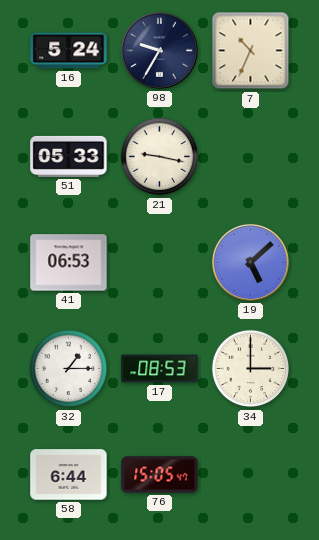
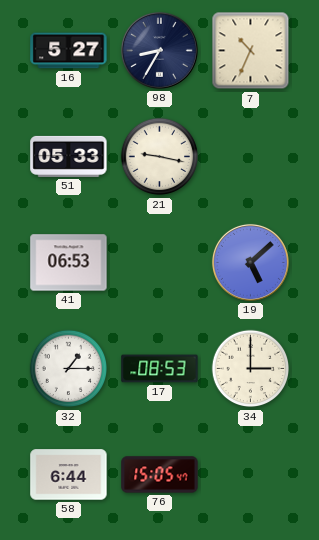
16: 5:24 -> 5:27 (69, 51)
98: 9:35 -> 8:35 (159, 50)
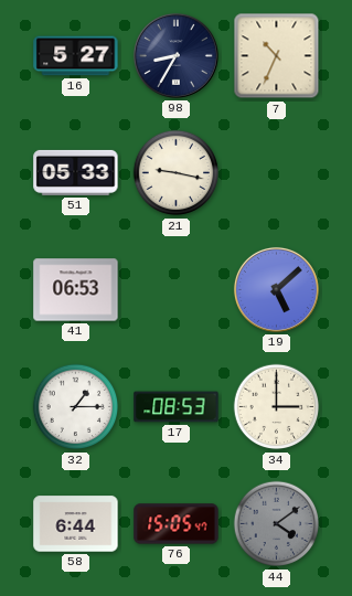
44: none -> 4:09 (277, 524)
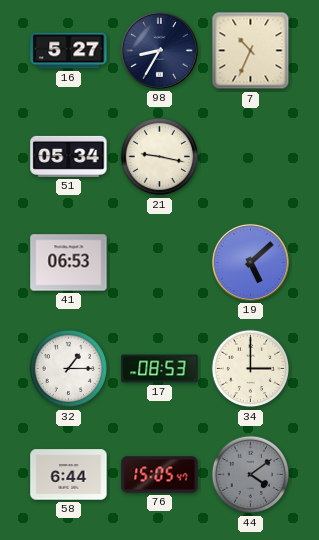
51: 05:33 -> 05:34 (69, 156)
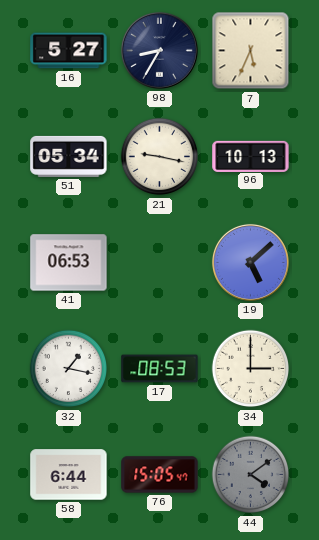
7: 10:34 -> 5:34 (251, 51)
96: none -> 10:13 (251, 156)
32: 1:15 -> 1:17 (69, 369)
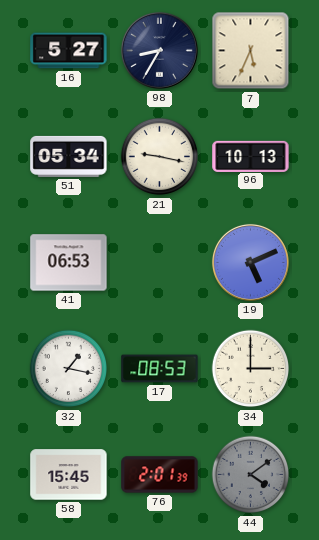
19: 5:08 -> 5:11 (250, 262)
58: 6:44 -> 15:45 (69, 475)
76: 15:05 -> 2:01 (160, 475)
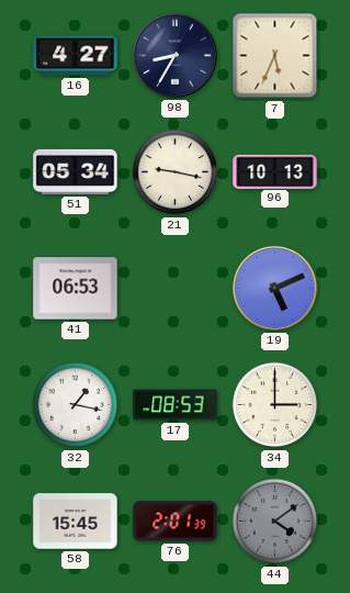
16: 5:27 -> 4:27 (76, 56)
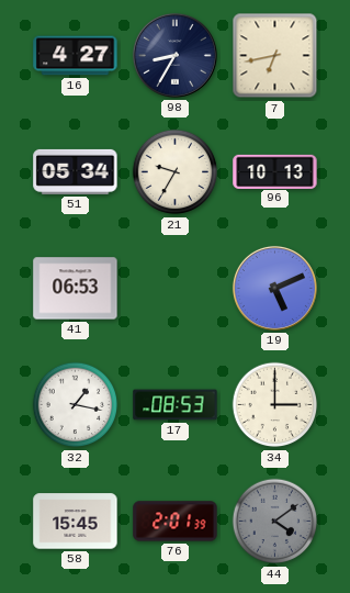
7: 5:34 -> 6:43 (275, 56)
21: 9:17 -> 9:35 (176, 172)
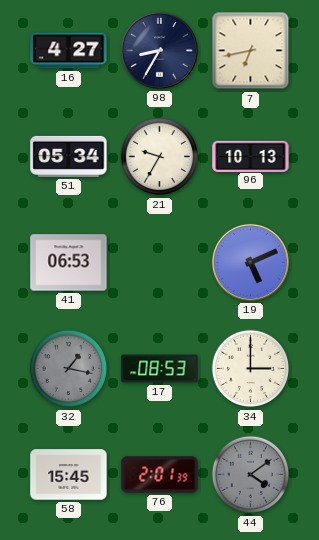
32 dial: white -> grey (69, 369)
